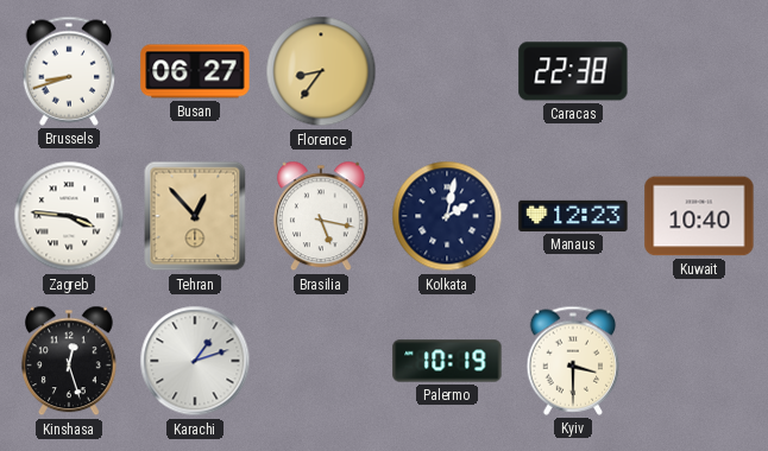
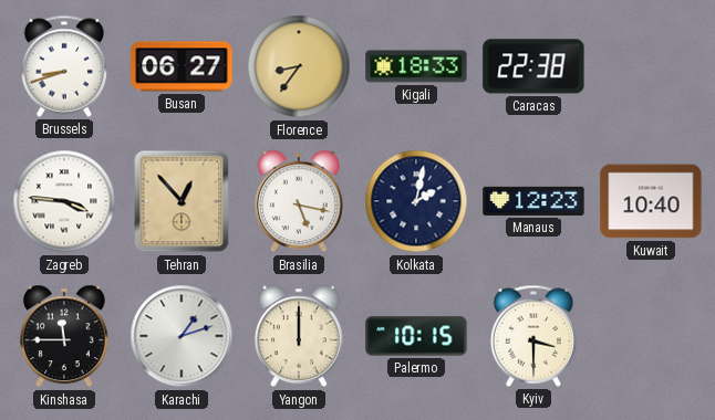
Kigali: none -> 18:33 (416, 66)
Kinshasa: 12:27 -> 11:45 (64, 336)
Yangon: none -> 12:00 (299, 336)
Palermo: 10:19 -> 10:15 (416, 336)
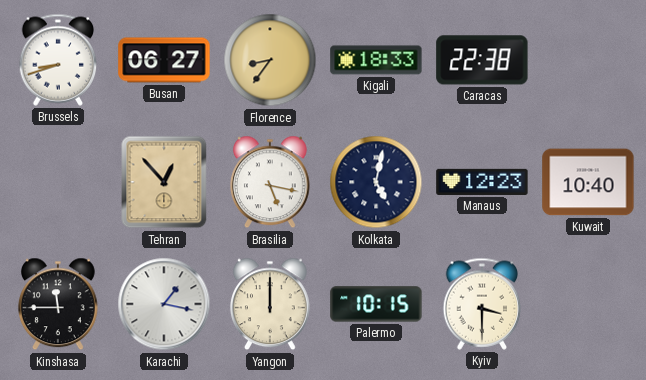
Zagreb: 3:46 -> none (64, 201)
Kolkata: 2:02 -> 5:02 (376, 182)
Karachi: 1:12 -> 1:17 (164, 304)
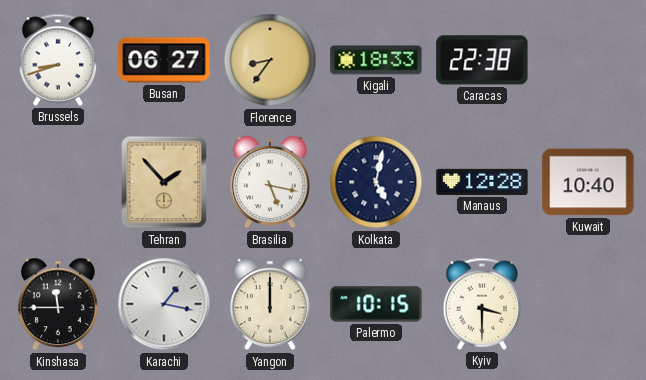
Tehran: 12:53 -> 1:53 (164, 182)
Manaus: 12:23 -> 12:28 (482, 182)
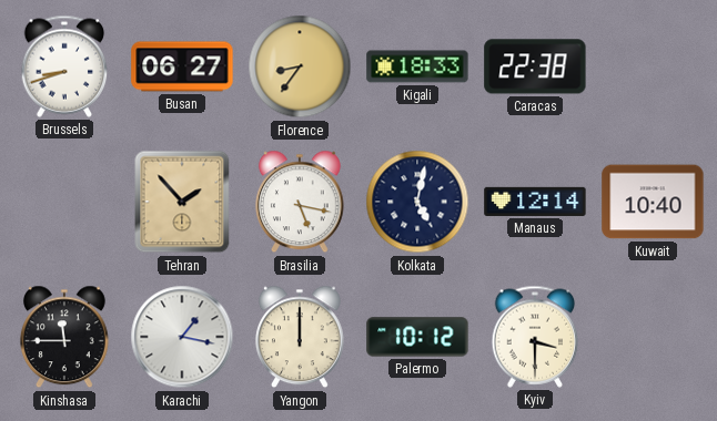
Manaus: 12:28 -> 12:14 (535, 202)
Palermo: 10:15 -> 10:12 (417, 337)
